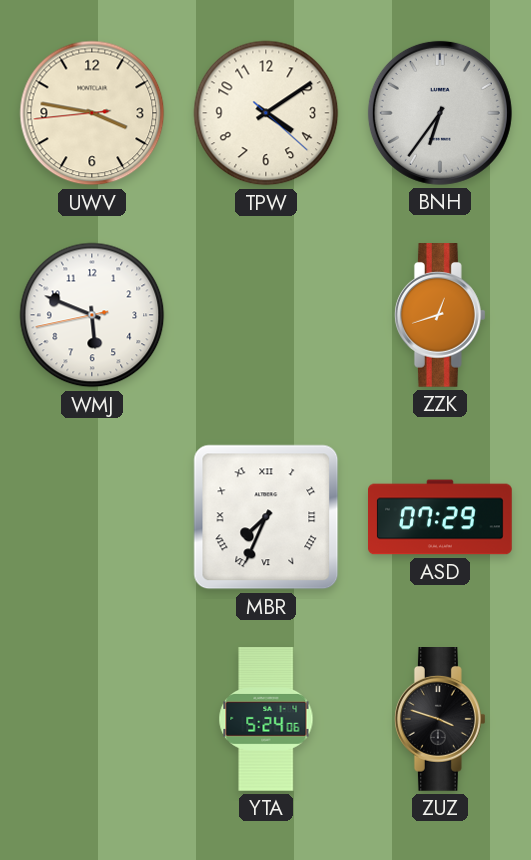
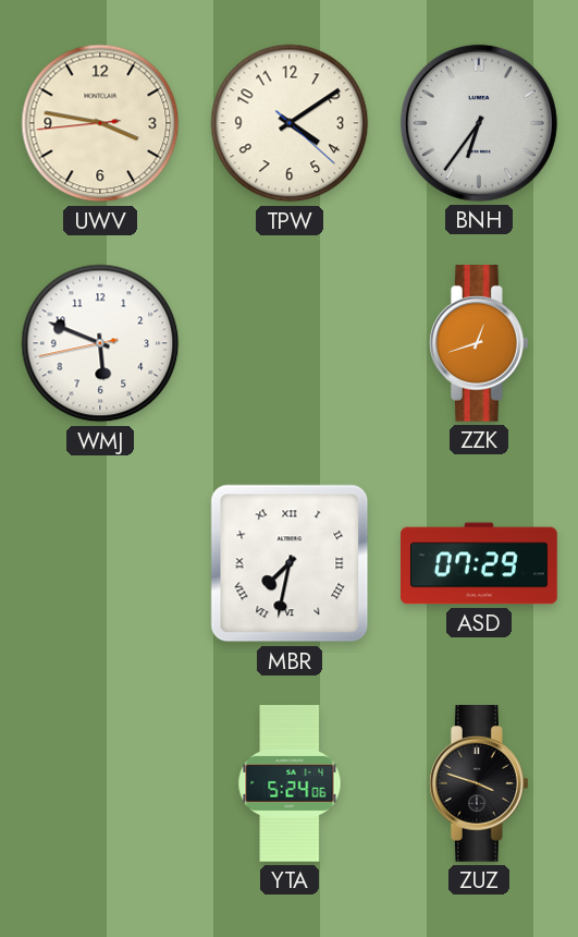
MBR: 7:34 -> 7:32 (290, 563)
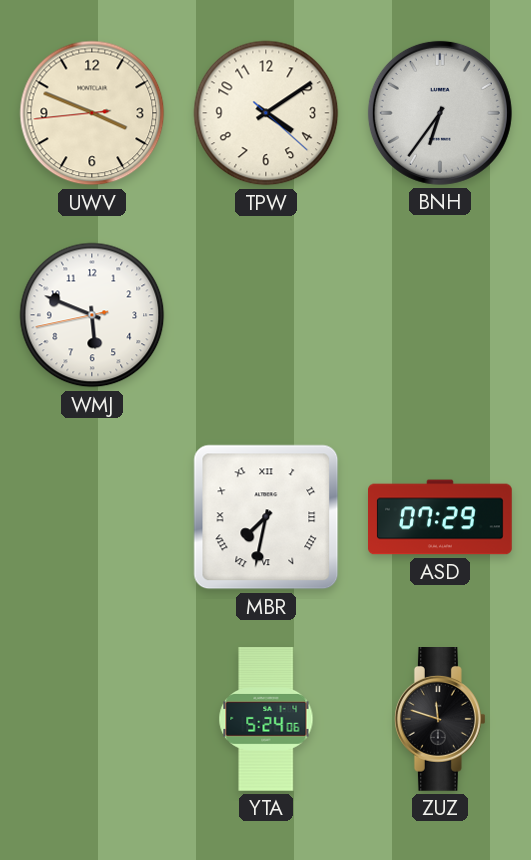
UWV: 3:46 -> 3:48 (92, 113)
ZZK: 12:42 -> none (479, 344)
ZUZ: 3:48 -> 11:48 (440, 720)
